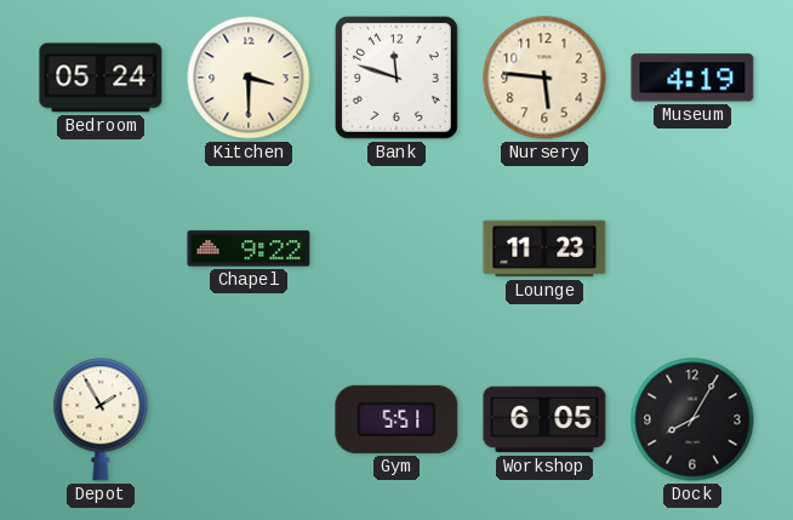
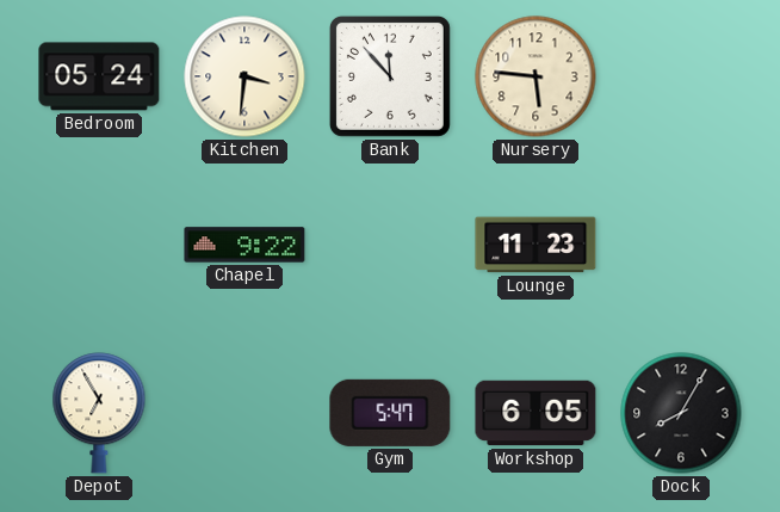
Kitchen: 3:30 -> 3:31 (244, 76)
Bank: 11:48 -> 11:53 (390, 76)
Museum: 4:19 -> none (692, 78)
Depot: 1:55 -> 6:55 (99, 413)
Gym: 5:51 -> 5:47 (390, 413)
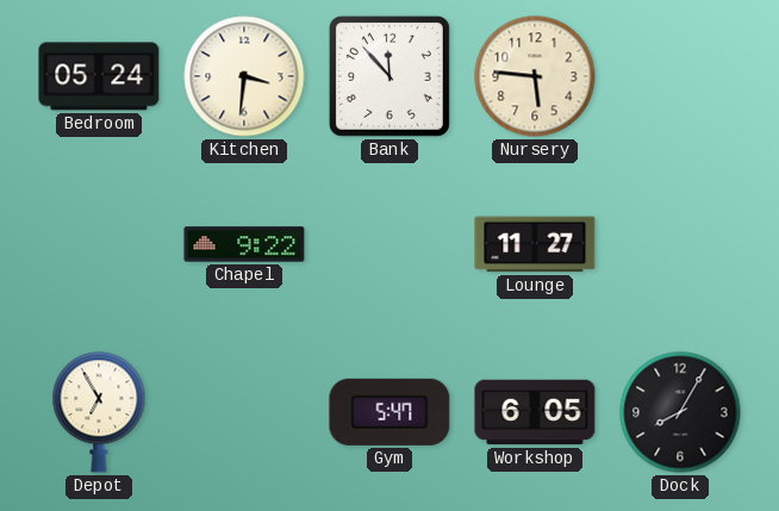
Lounge: 11:23 -> 11:27 (535, 244)
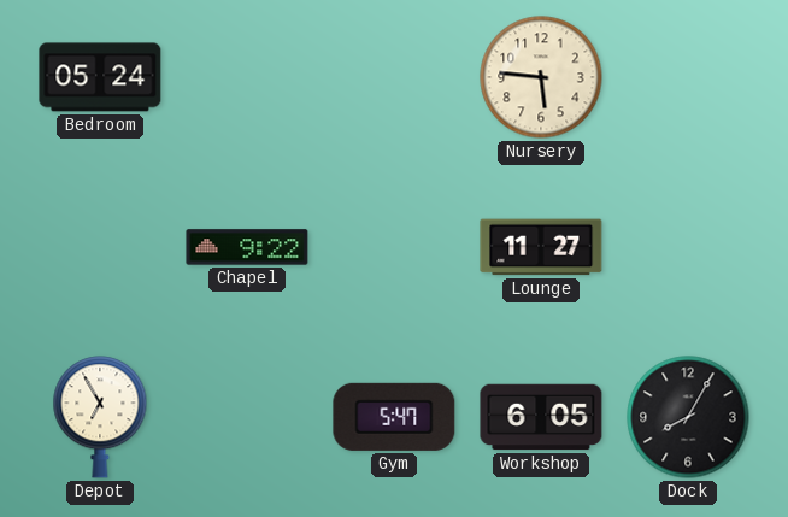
Kitchen: 3:31 -> none (244, 76)
Bank: 11:53 -> none (389, 76)
